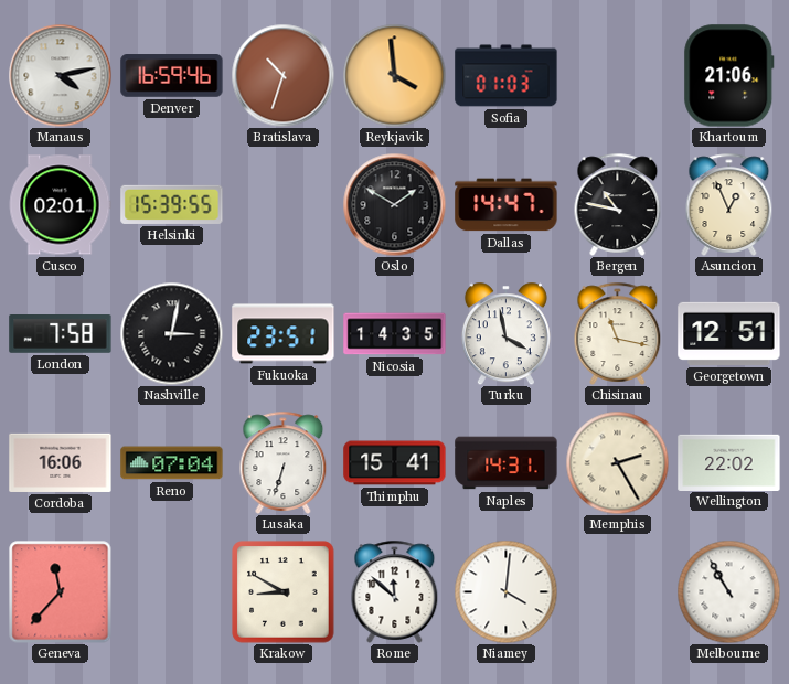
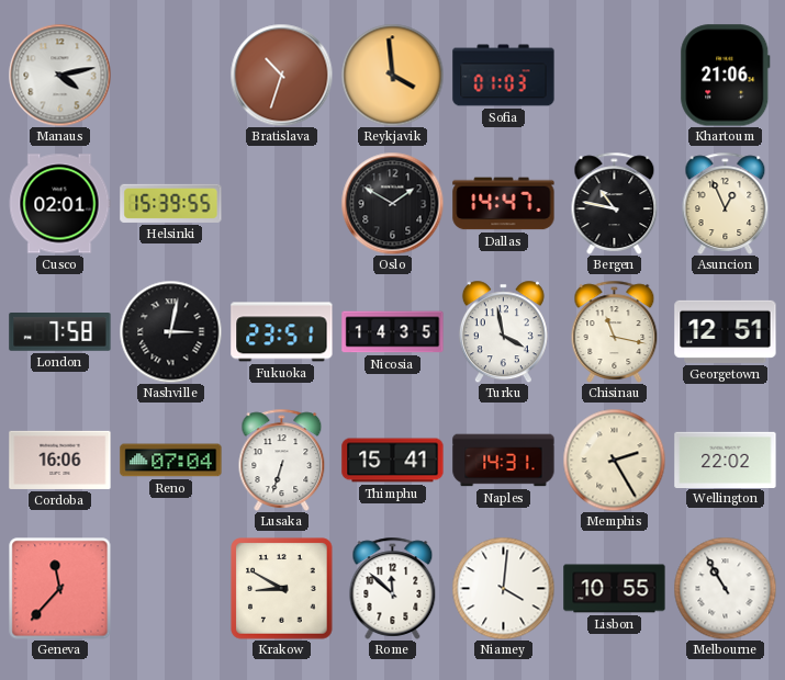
Denver: 16:59 -> none (172, 76)
Lisbon: none -> 10:55 (615, 589)
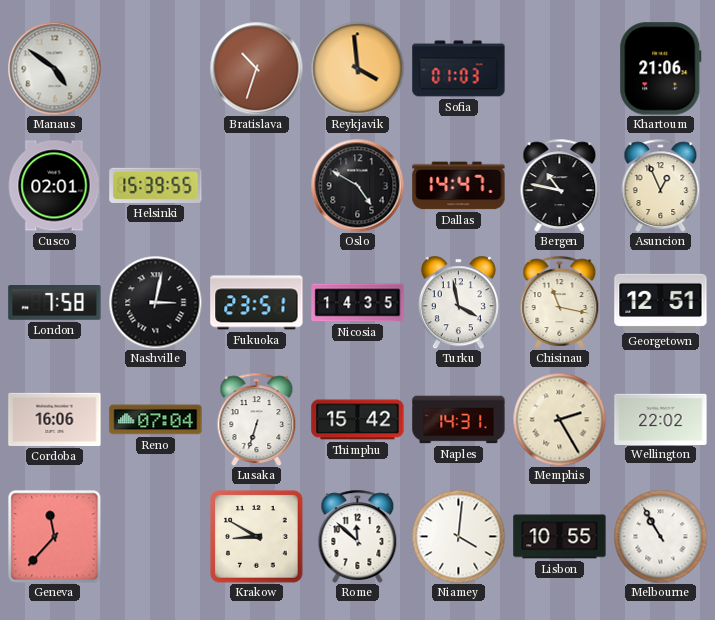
Manaus: 4:13 -> 4:51 (54, 68)
Oslo: 1:50 -> 4:50 (357, 185)
Thimphu: 15:41 -> 15:42 (358, 420)
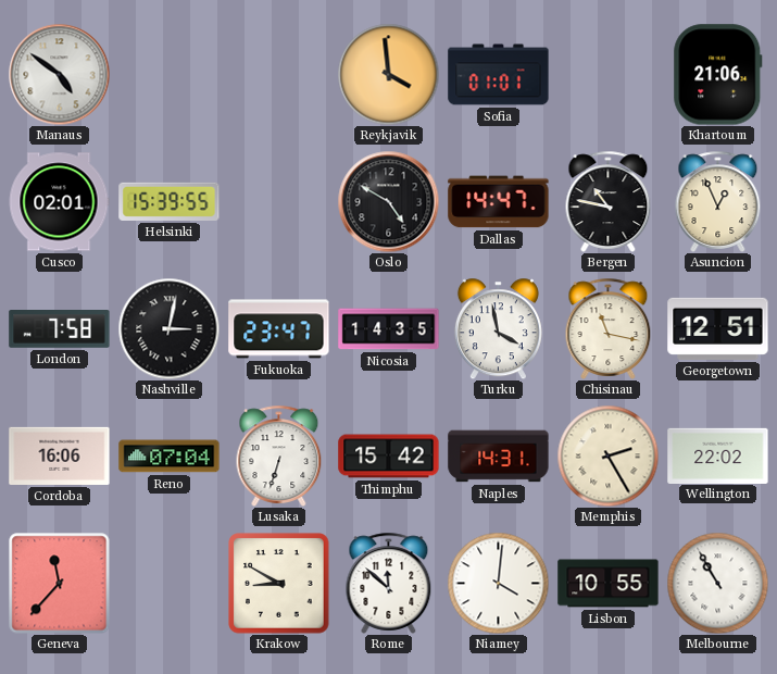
Bratislava: 10:33 -> none (256, 68)
Sofia: 01:03 -> 01:01 (499, 75)
Fukuoka: 23:51 -> 23:47 (279, 329)
